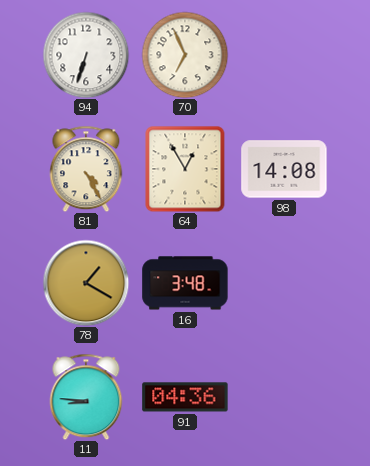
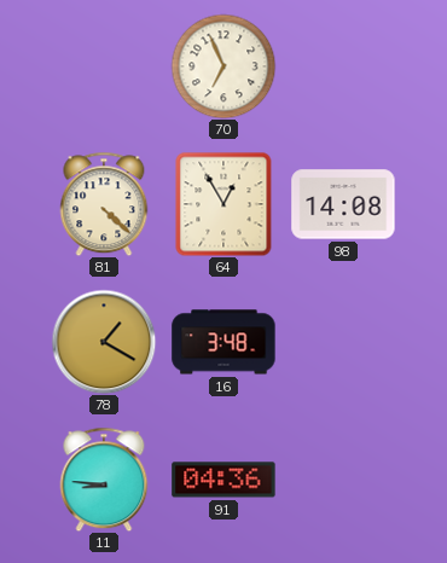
94: 6:33 -> none (86, 55)
81: 4:25 -> 4:22 (104, 204)
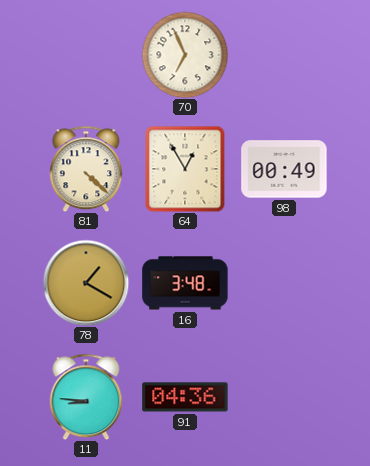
98: 14:08 -> 00:49 (284, 169)
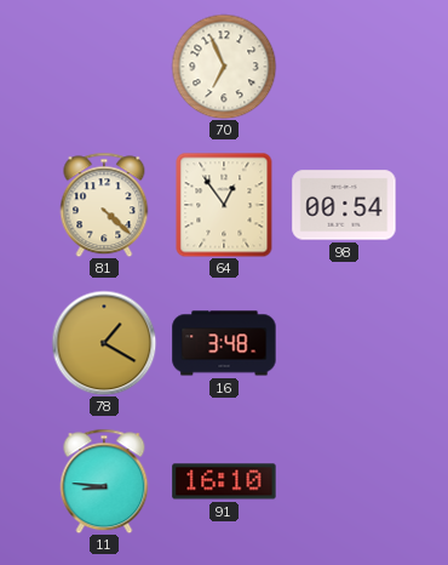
64: 12:55 -> 12:54 (224, 205)
98: 00:49 -> 00:54 (344, 205)
91: 04:36 -> 16:10 (224, 481)
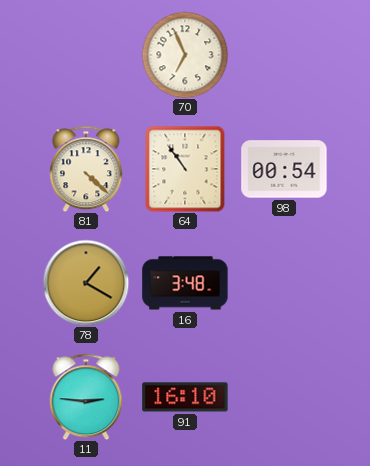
64: 12:54 -> 10:54 (185, 169)
11: 8:46 -> 2:46 (86, 397)
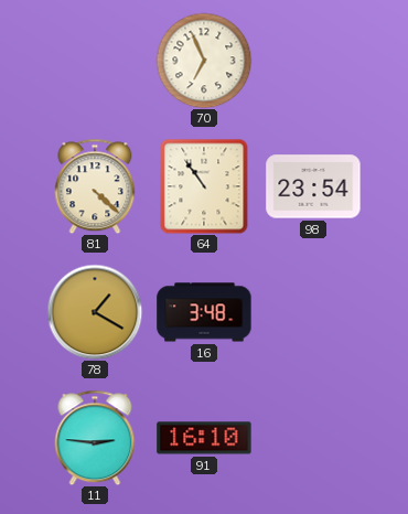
98: 00:54 -> 23:54 (313, 186)
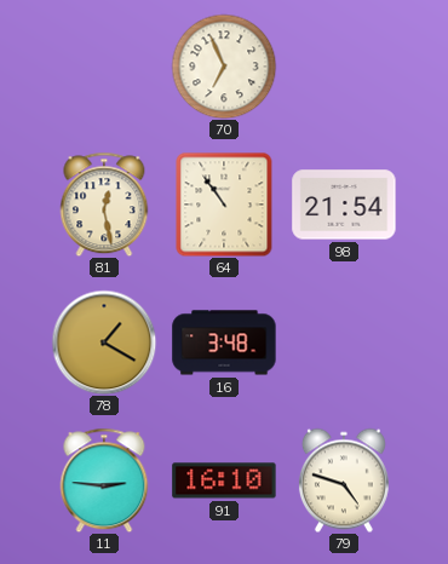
81: 4:22 -> 12:28 (104, 205)
98: 23:54 -> 21:54 (344, 205)
79: none -> 4:48 (344, 480)
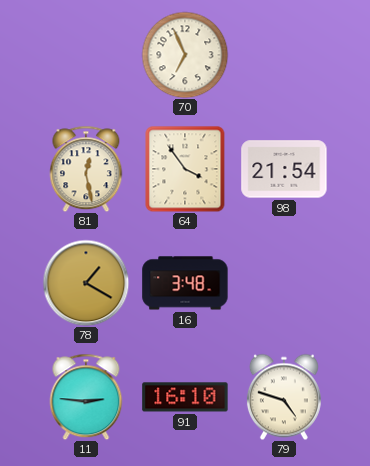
64: 10:54 -> 3:54 (185, 169)
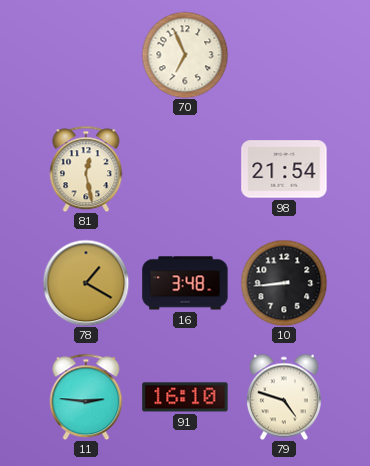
64: 3:54 -> none (185, 169)
10: none -> 8:44 (284, 283)
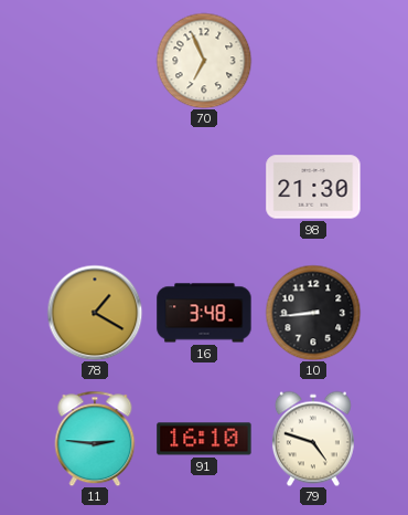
81: 12:28 -> none (86, 169)
98: 21:54 -> 21:30 (313, 187)
